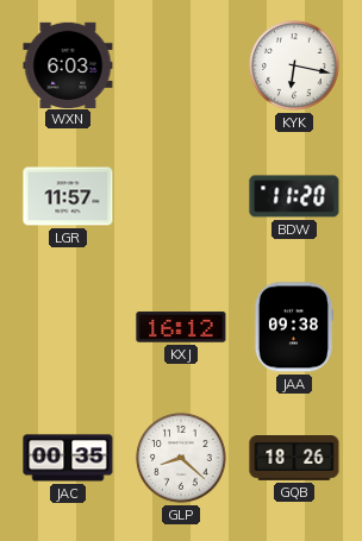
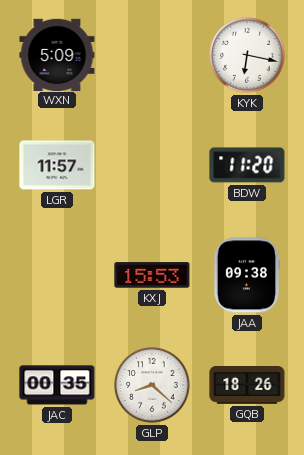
WXN: 6:03 -> 5:09 (57, 54)
KXJ: 16:12 -> 15:53 (152, 275)
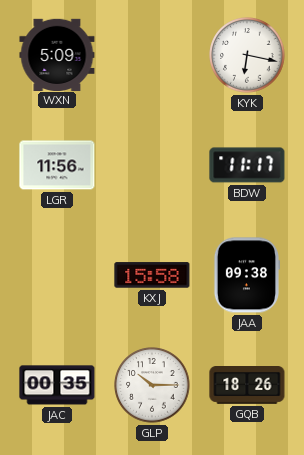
LGR: 11:57 -> 11:56 (57, 165)
BDW: 11:20 -> 11:17 (247, 165)
KXJ: 15:53 -> 15:58 (152, 275)
GLP: 8:22 -> 10:15 (152, 385)
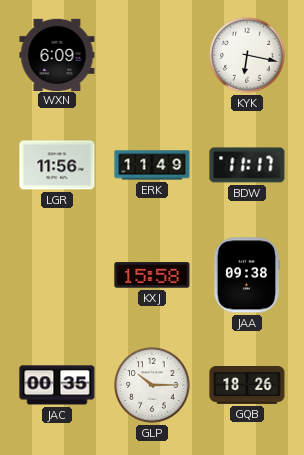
WXN: 5:09 -> 6:09 (57, 54)
ERK: none -> 11:49 (152, 165)
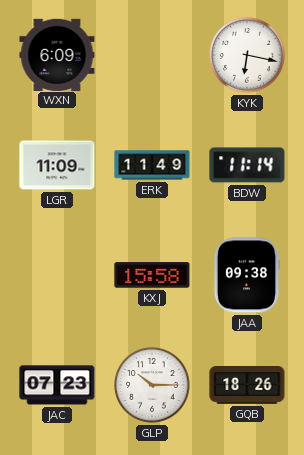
LGR: 11:56 -> 11:09 (57, 165)
BDW: 11:17 -> 11:14 (247, 165)
JAC: 00:35 -> 07:23 (57, 385)
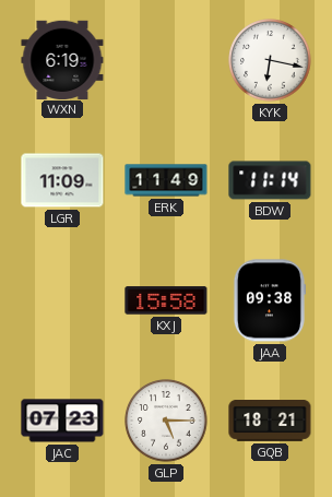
WXN: 6:09 -> 6:19 (62, 59)
GLP: 10:15 -> 5:15 (166, 421)
GQB: 18:26 -> 18:21 (270, 422)
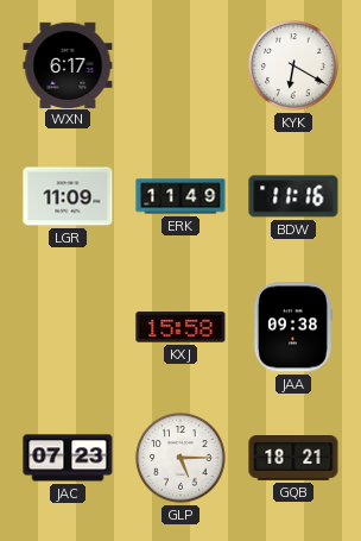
WXN: 6:19 -> 6:17 (68, 64)
KYK: 6:17 -> 6:20 (293, 65)
BDW: 11:14 -> 11:16 (293, 196)
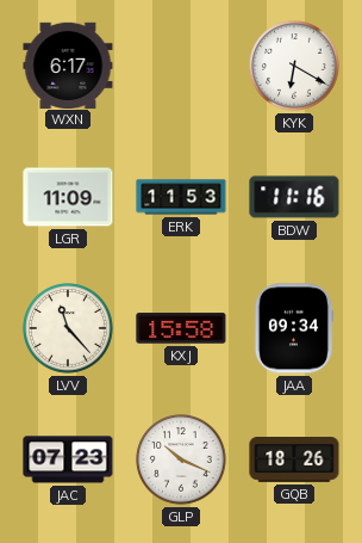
ERK: 11:49 -> 11:53 (181, 197)
LVV: none -> 11:23 (68, 328)
JAA: 09:38 -> 09:34 (293, 328)
GLP: 5:15 -> 10:19 (181, 459)
GQB: 18:21 -> 18:26 (294, 461)
